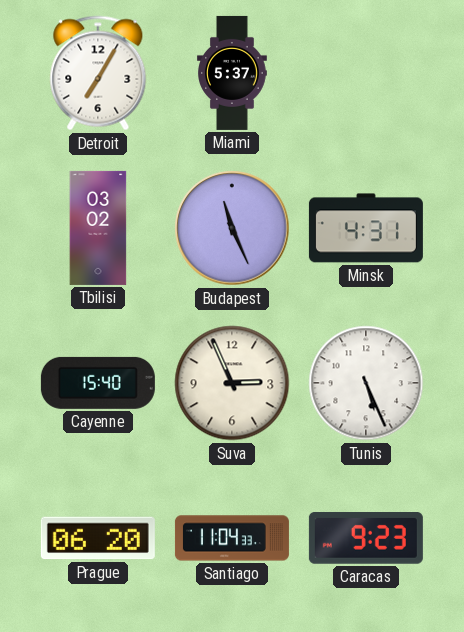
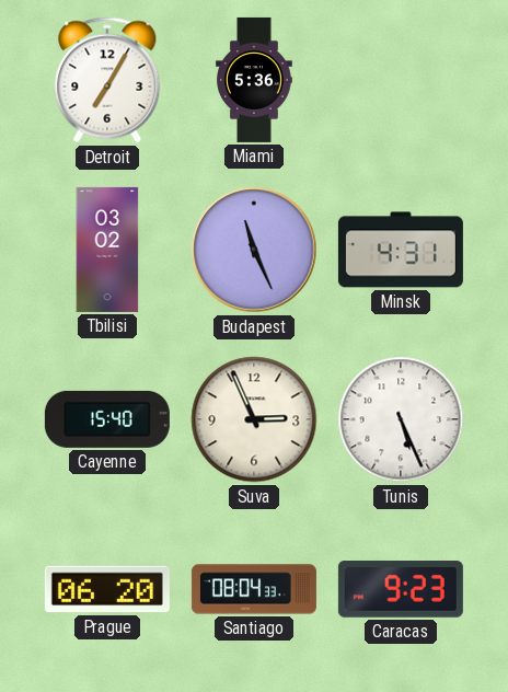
Miami: 5:37 -> 5:36 (255, 80)
Santiago: 11:04 -> 08:04 (254, 589)
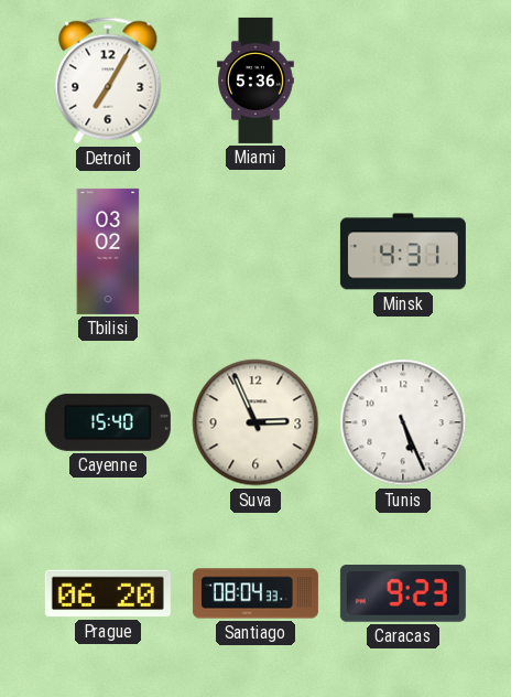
Budapest: 11:26 -> none (254, 250)
